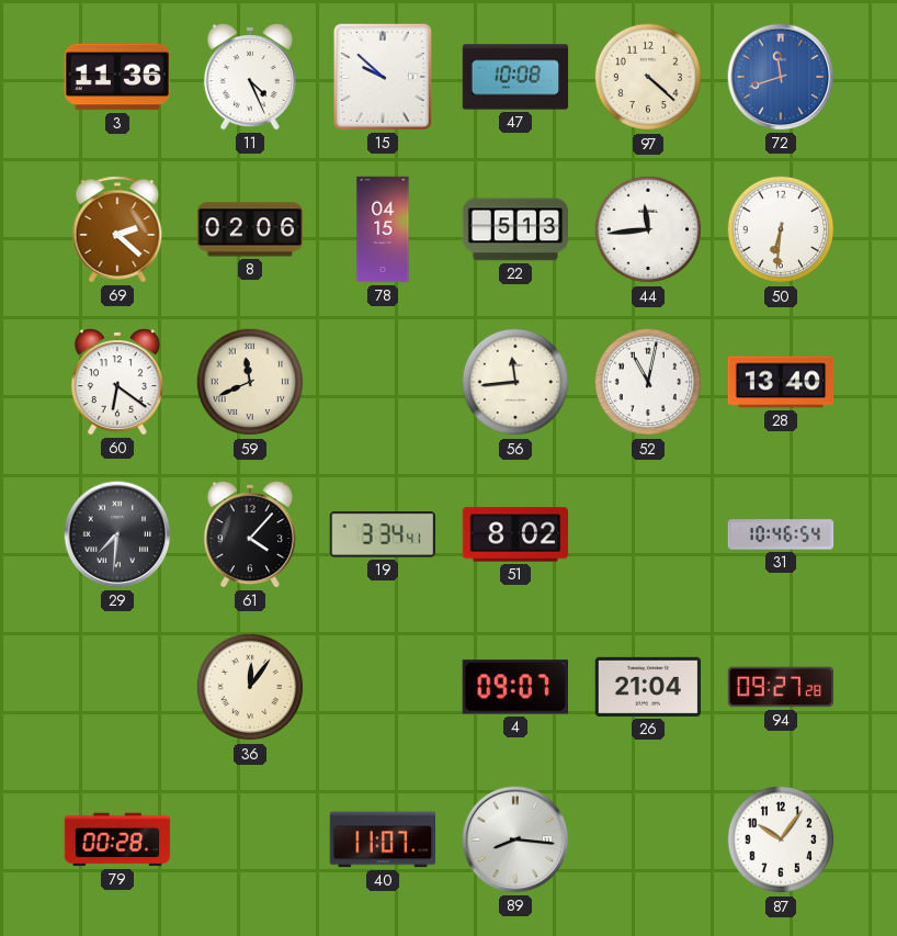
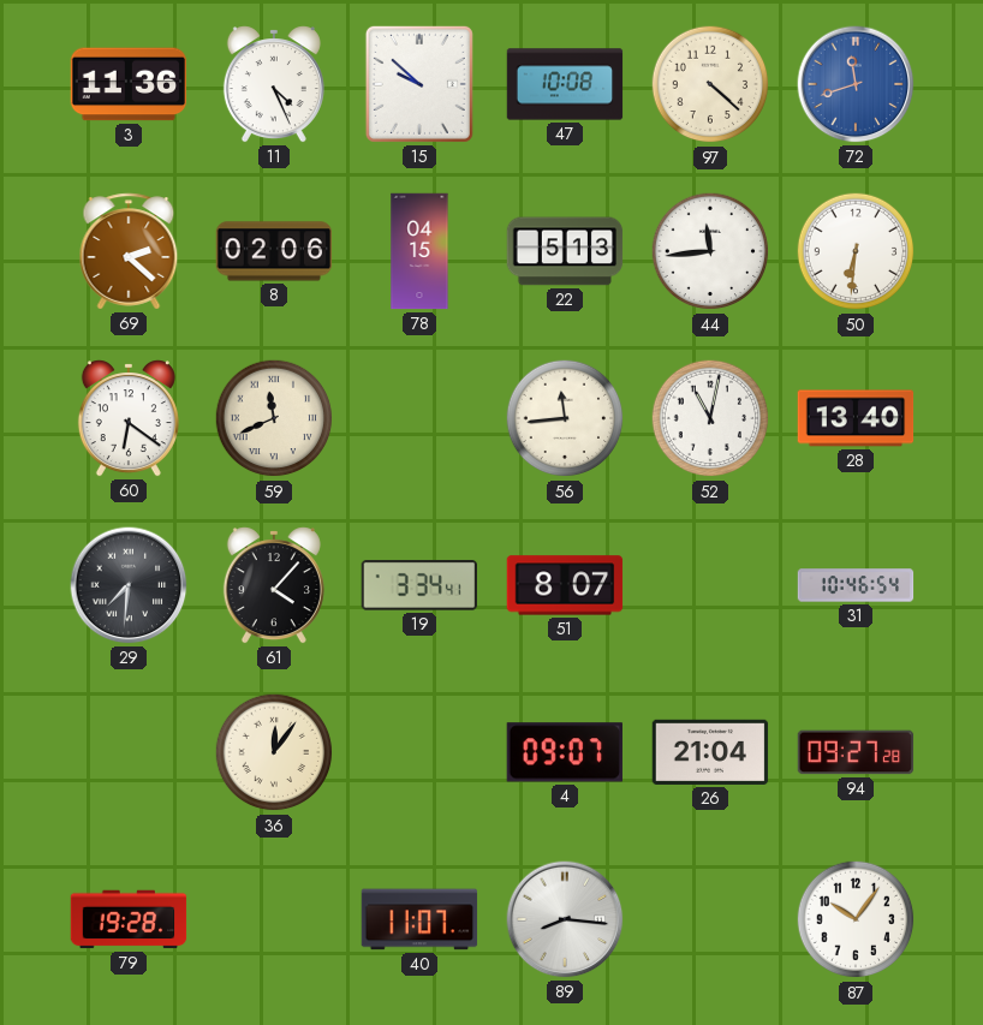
51: 8:02 -> 8:07 (565, 585)
79: 00:28 -> 19:28 (129, 919)
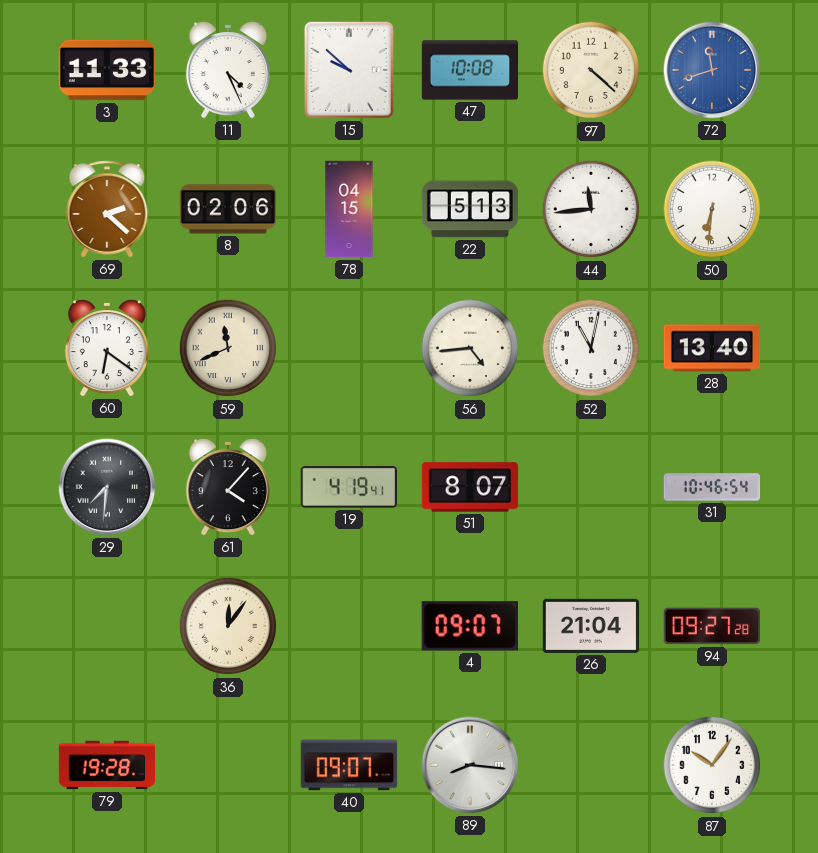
3: 11:36 -> 11:33 (107, 70)
56: 11:44 -> 4:44 (470, 348)
19: 3:34 -> 4:19 (348, 488)
40: 11:07 -> 09:07 (349, 765)
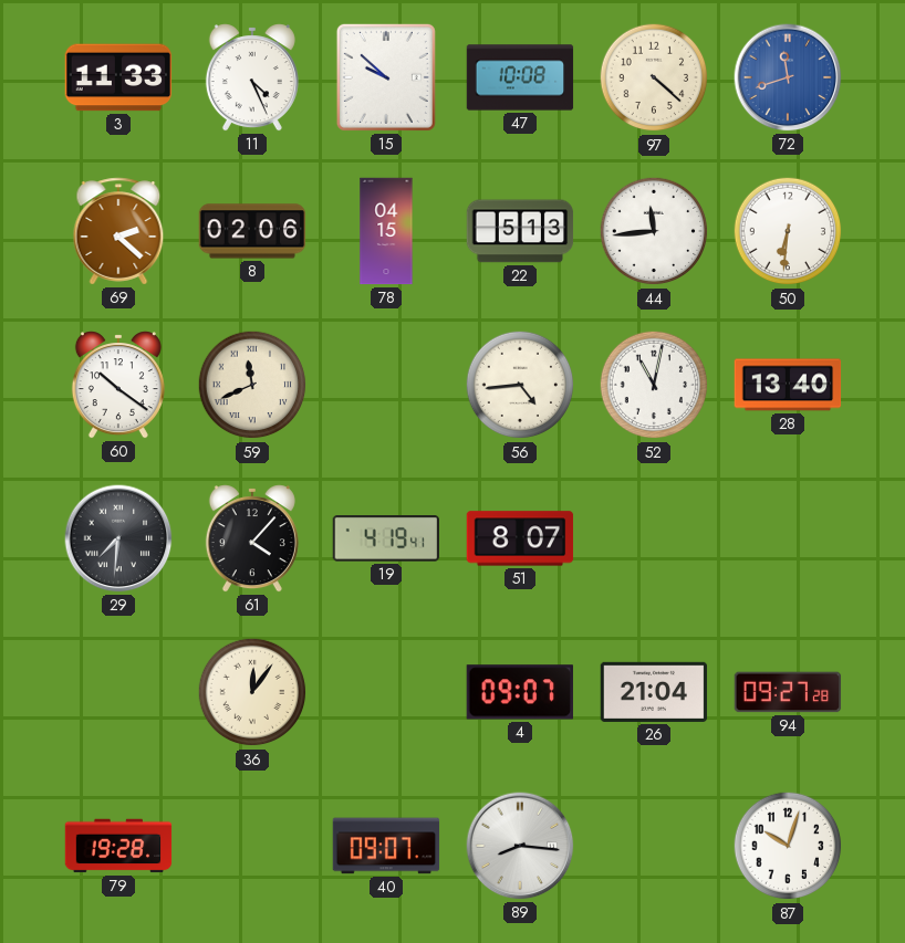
60: 6:21 -> 10:21 (118, 385)
31: 10:46 -> none (712, 487)
87: 10:06 -> 10:03 (788, 846)
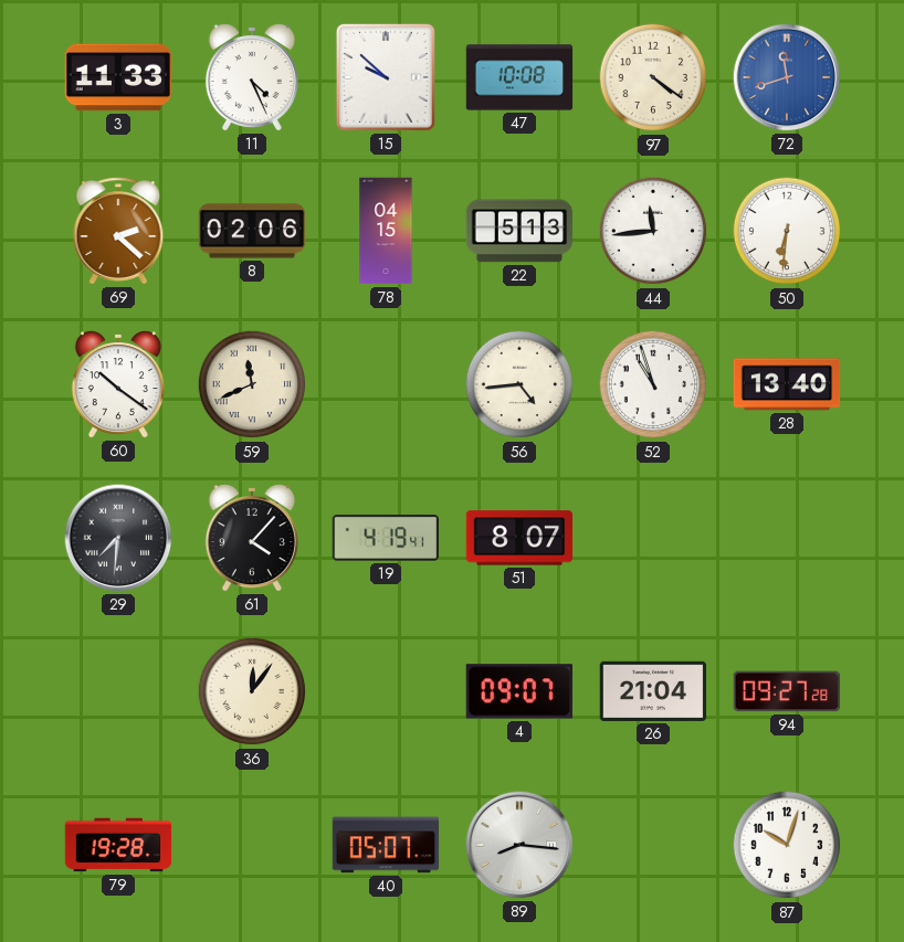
97: 4:22 -> 4:21 (653, 77)
52: 11:02 -> 10:57 (653, 384)
40: 09:07 -> 05:07 (386, 845)
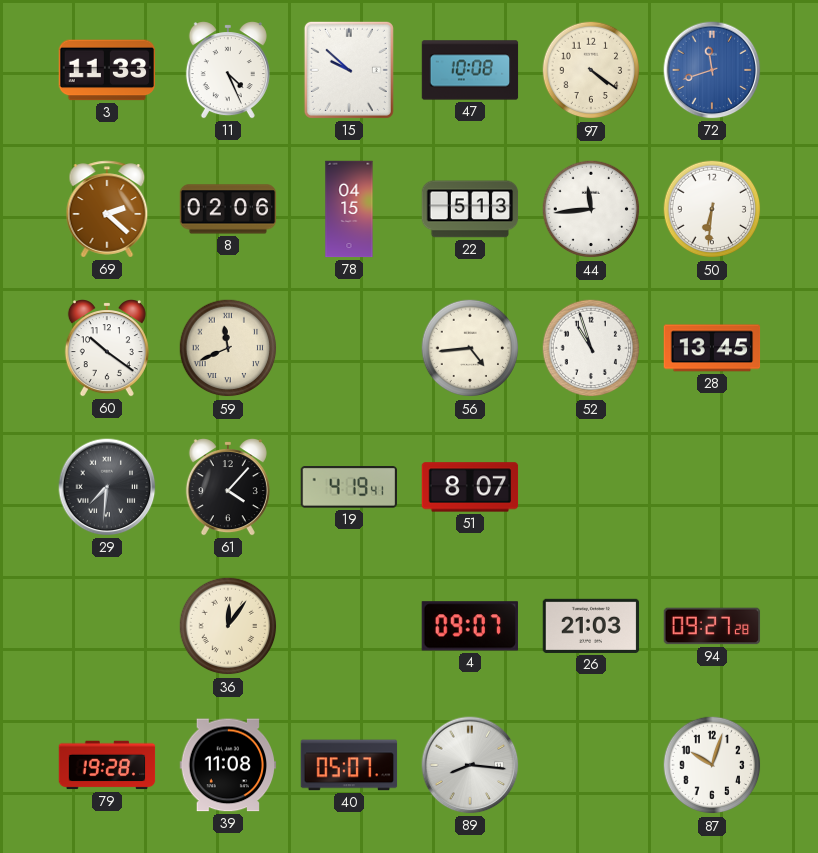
28: 13:40 -> 13:45 (712, 348)
26: 21:04 -> 21:03 (591, 626)
39: none -> 11:08 (228, 765)
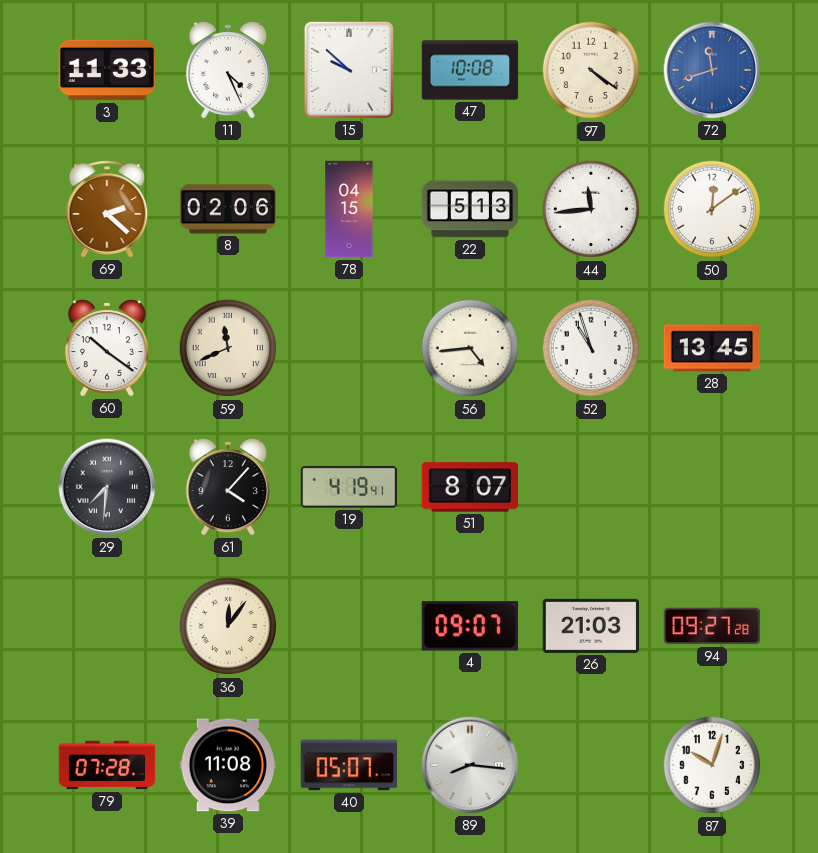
50: 6:31 -> 12:09 (712, 209)
79: 19:28 -> 07:28 (107, 765)
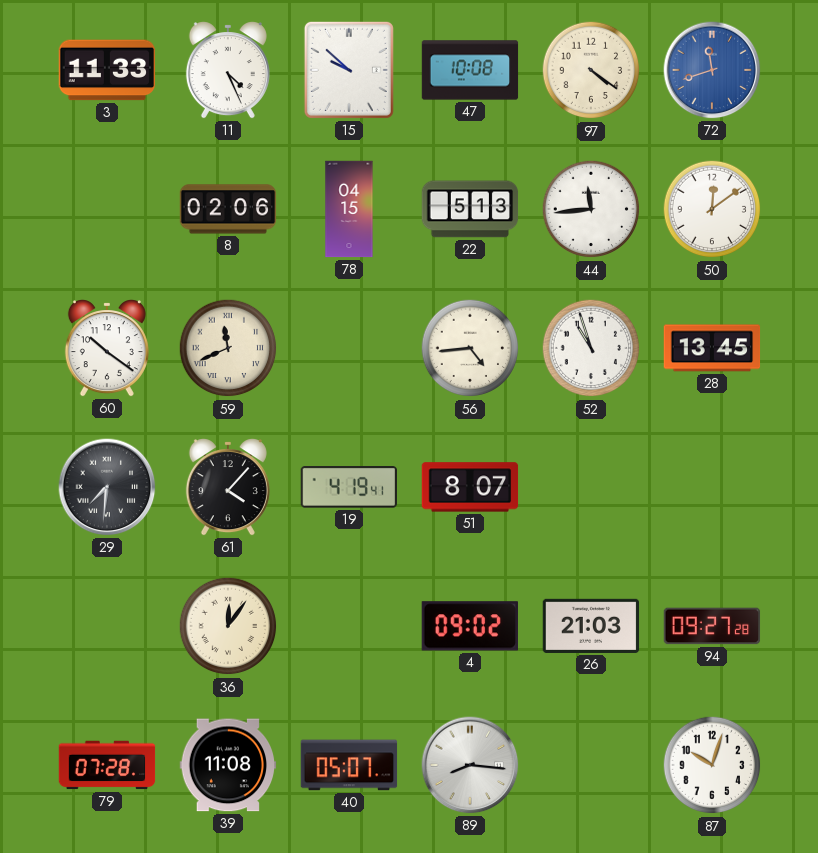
69: 2:22 -> none (107, 209)
4: 09:07 -> 09:02 (470, 626)
